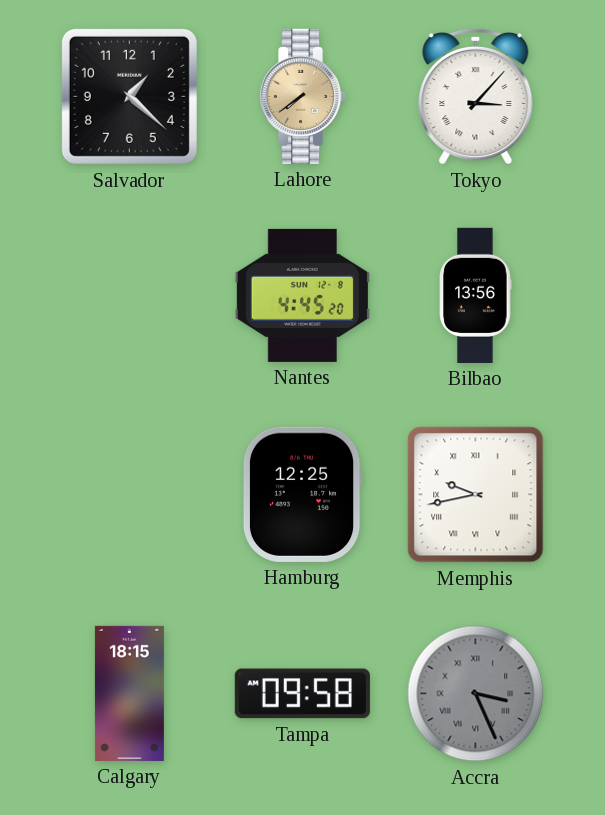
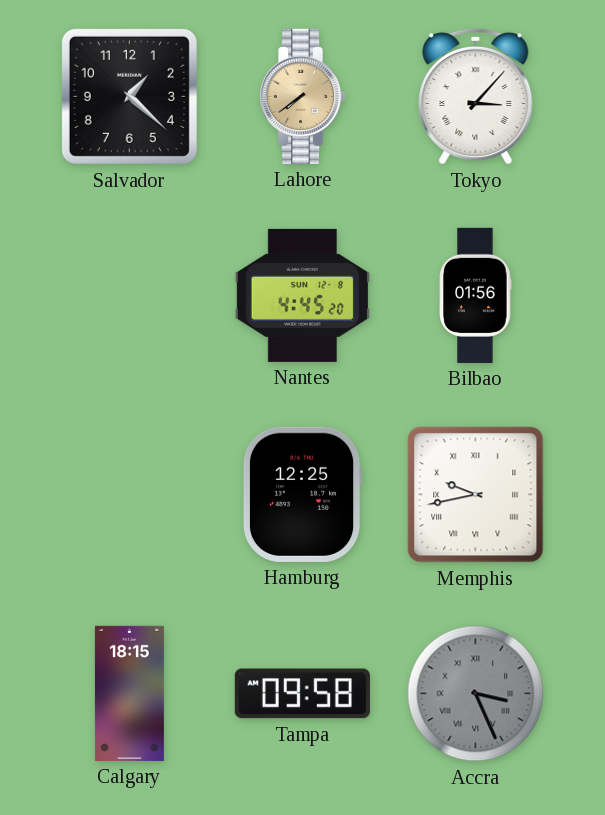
Bilbao: 13:56 -> 01:56 (476, 295)
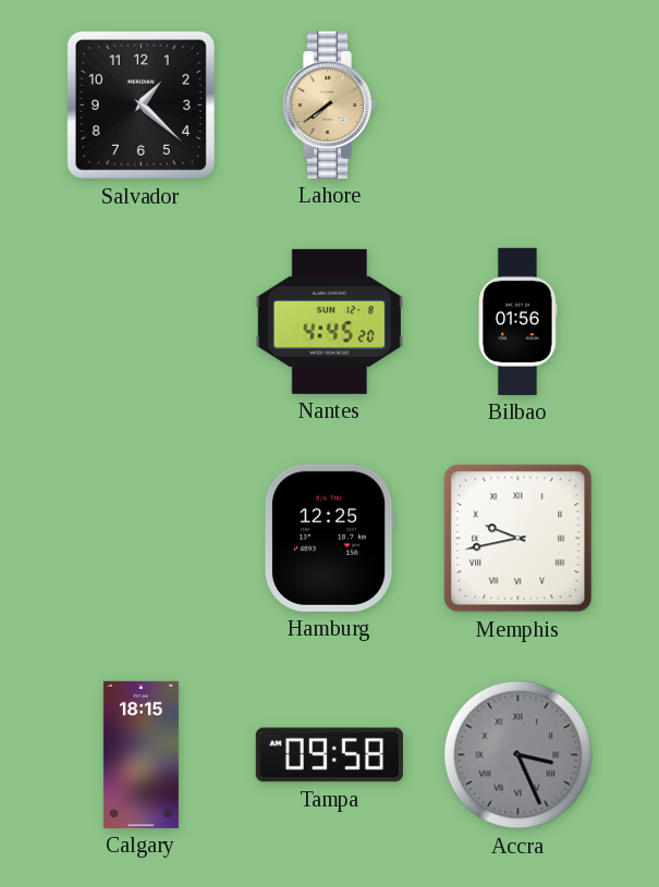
Tokyo: 3:07 -> none (476, 96)
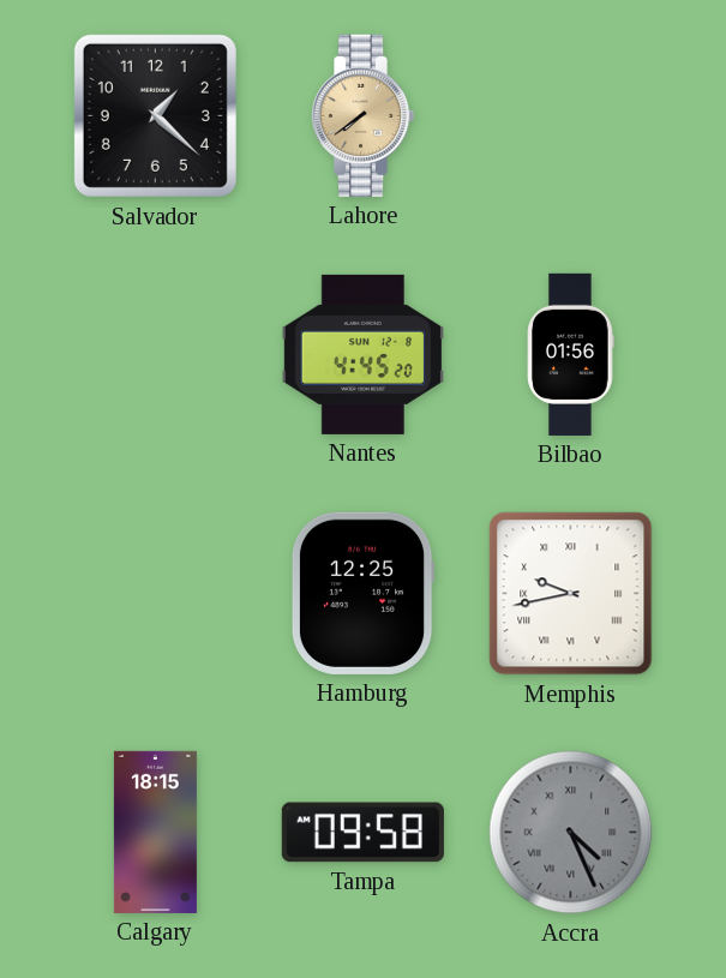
Accra: 3:26 -> 4:26 (571, 833)
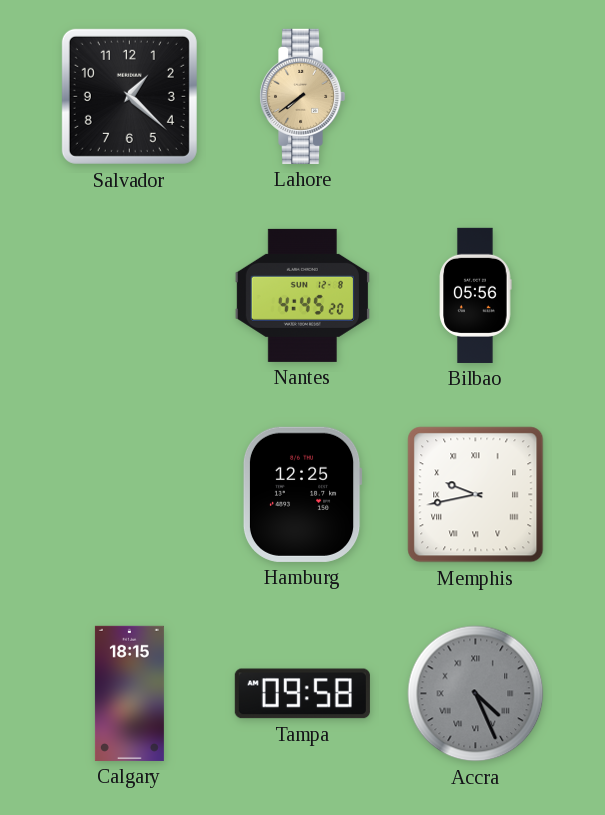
Bilbao: 01:56 -> 05:56 (476, 295)
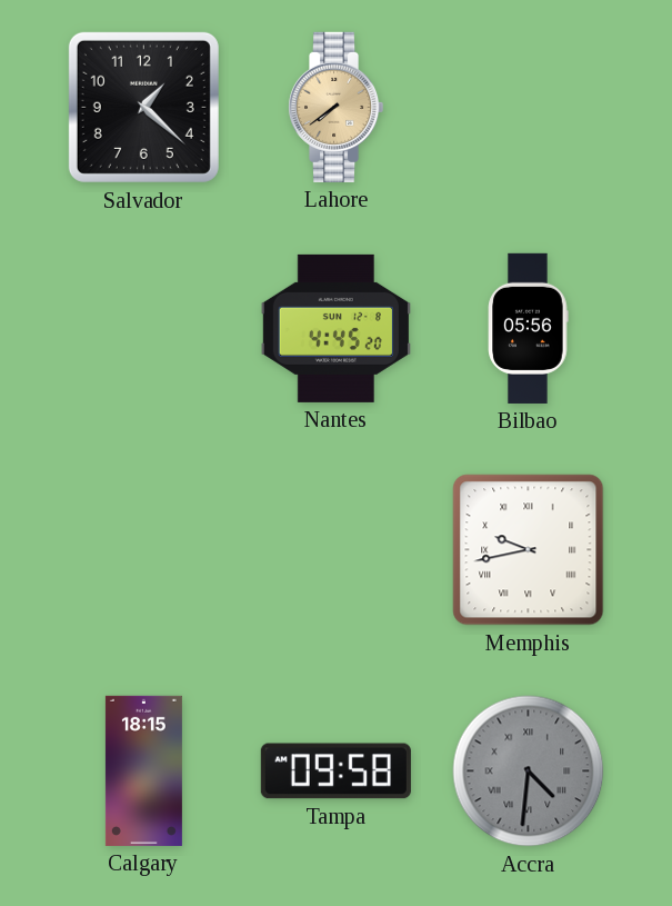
Hamburg: 12:25 -> none (302, 494)
Accra: 4:26 -> 4:31 (529, 771)
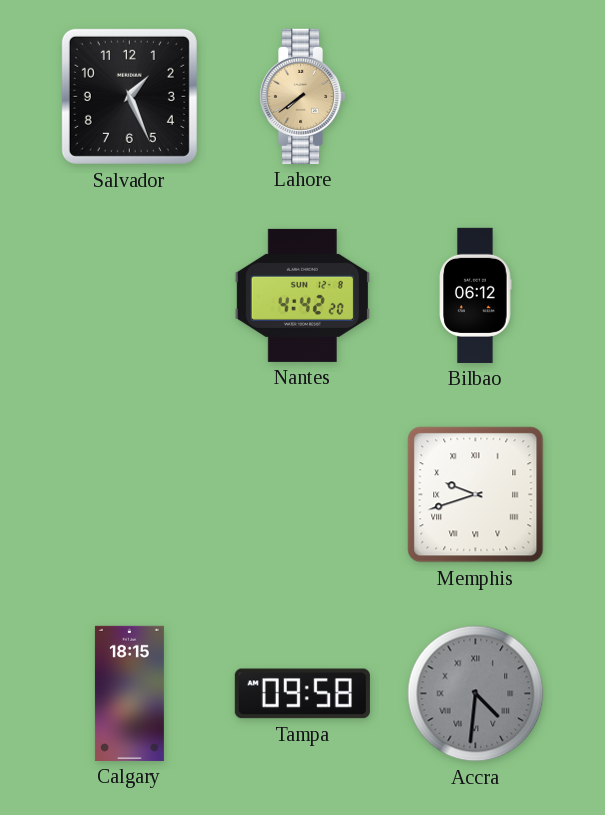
Salvador: 1:22 -> 1:26 (129, 96)
Nantes: 4:45 -> 4:42 (302, 295)
Bilbao: 05:56 -> 06:12 (476, 295)
Memphis: 9:43 -> 9:42 (476, 495)
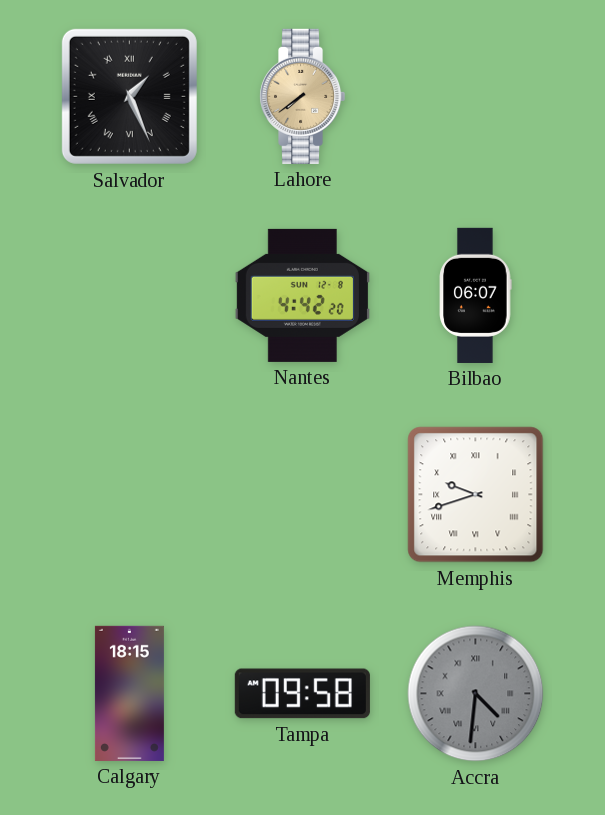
Salvador numerals: Arabic -> Roman (129, 96)
Bilbao: 06:12 -> 06:07 (476, 295)
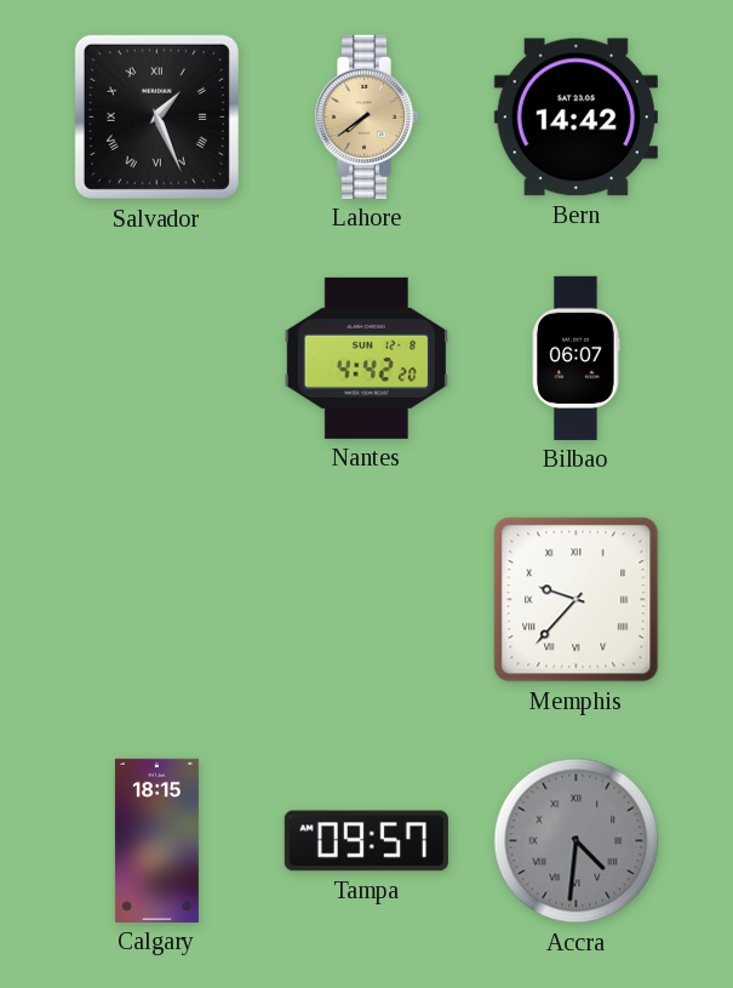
Bern: none -> 14:42 (575, 118)
Memphis: 9:42 -> 9:37 (577, 600)
Tampa: 09:58 -> 09:57 (366, 841)
